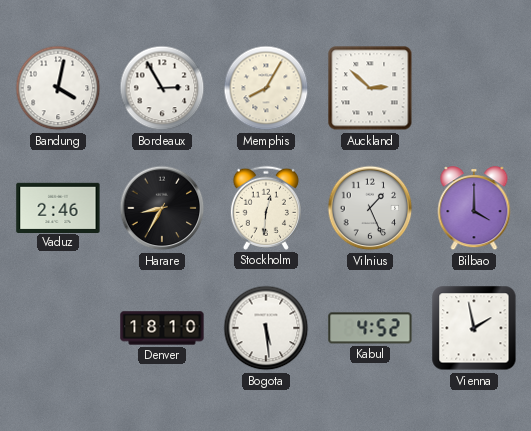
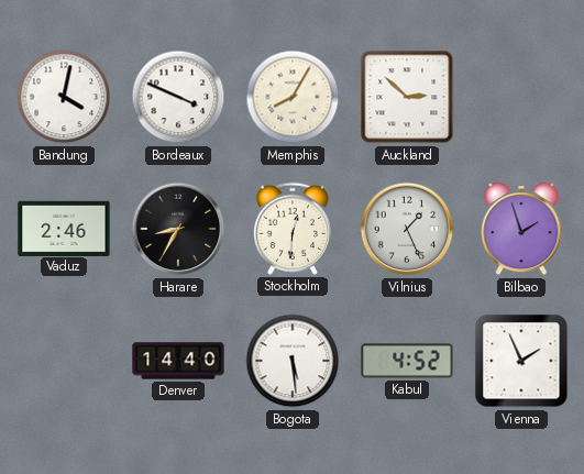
Bordeaux: 2:55 -> 3:49 (178, 97)
Bilbao: 4:00 -> 1:57 (521, 230)
Denver: 18:10 -> 14:40 (178, 361)
Vienna: 1:58 -> 1:56 (521, 361)
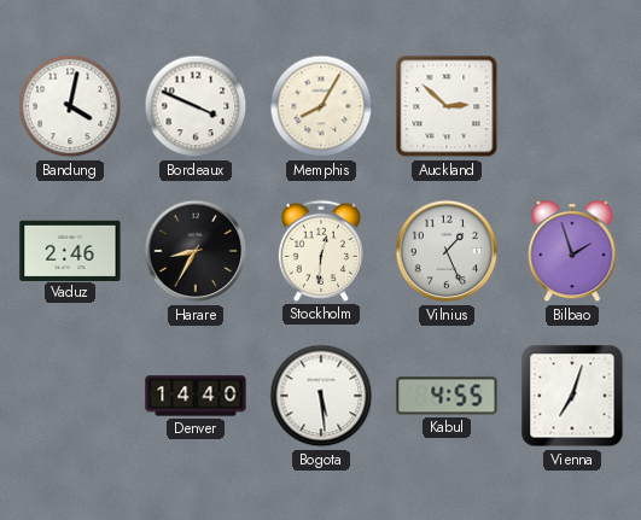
Kabul: 4:52 -> 4:55 (447, 396)
Vienna: 1:56 -> 7:03 (572, 396)
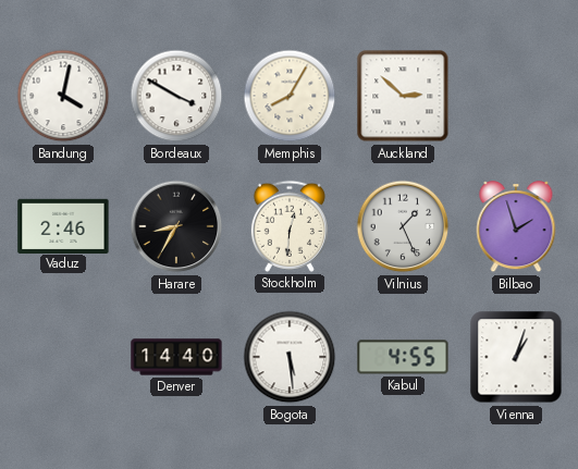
Bordeaux: 3:49 -> 3:50 (176, 96)
Vienna: 7:03 -> 1:03 (516, 357)
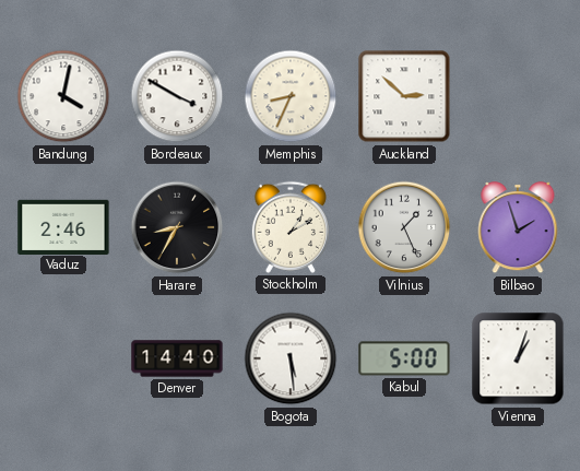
Memphis: 8:05 -> 8:34 (291, 96)
Stockholm: 12:31 -> 1:10 (291, 227)
Kabul: 4:55 -> 5:00 (404, 358)
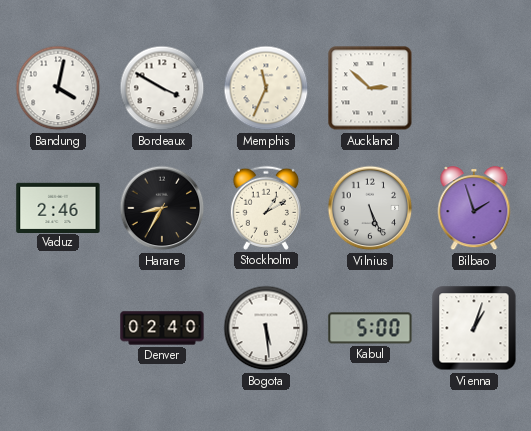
Memphis: 8:34 -> 11:34 (266, 88)
Vilnius: 1:26 -> 5:26 (370, 208)
Denver: 14:40 -> 02:40 (162, 328)
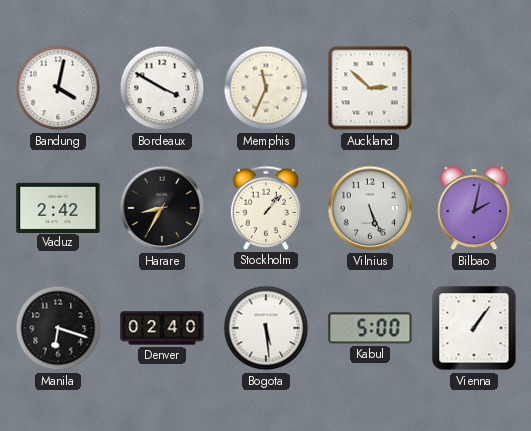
Vaduz: 2:46 -> 2:42 (58, 207)
Stockholm: 1:10 -> 1:07 (266, 208)
Bilbao: 1:57 -> 2:02 (474, 209)
Manila: none -> 6:18 (58, 328)
Vienna: 1:03 -> 1:06 (474, 328)
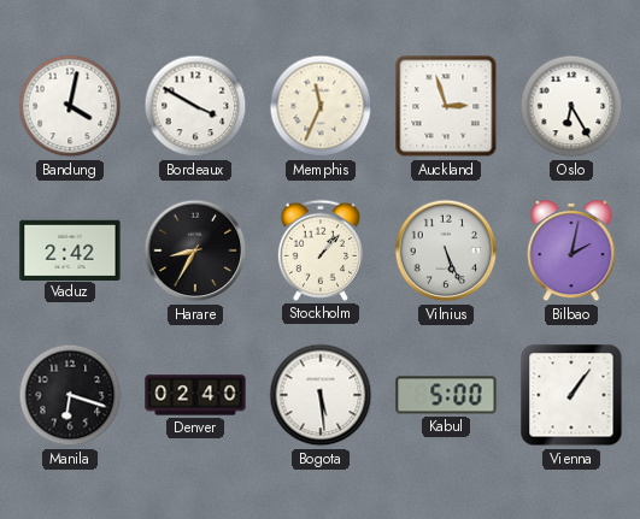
Auckland: 2:52 -> 2:57 (446, 106)
Oslo: none -> 6:25 (571, 106)
